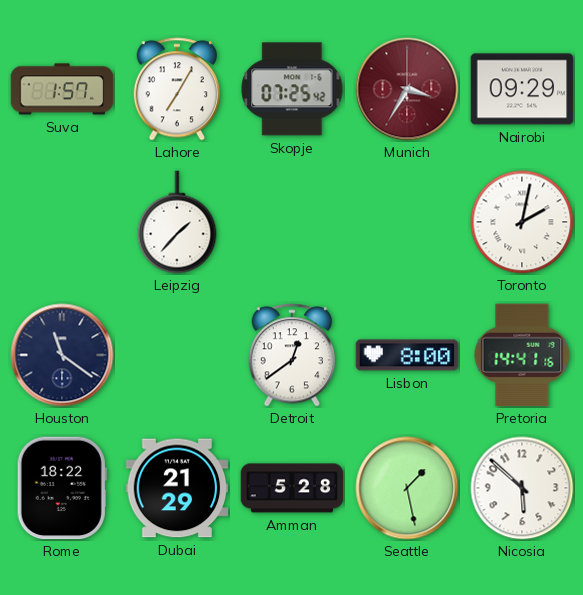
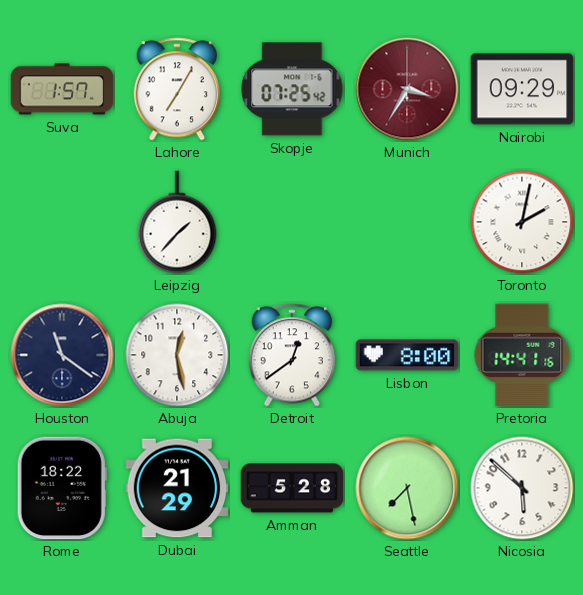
Abuja: none -> 12:28 (177, 355)
Seattle: 1:28 -> 7:28 (407, 488)
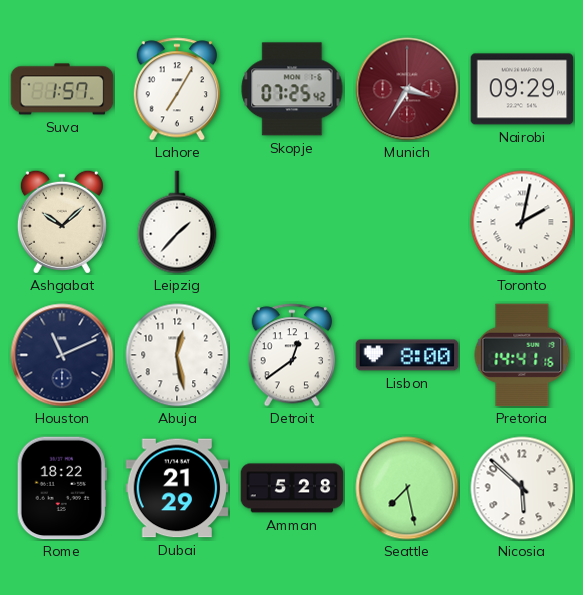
Ashgabat: none -> 10:08 (62, 222)
Houston: 11:21 -> 11:11 (62, 355)
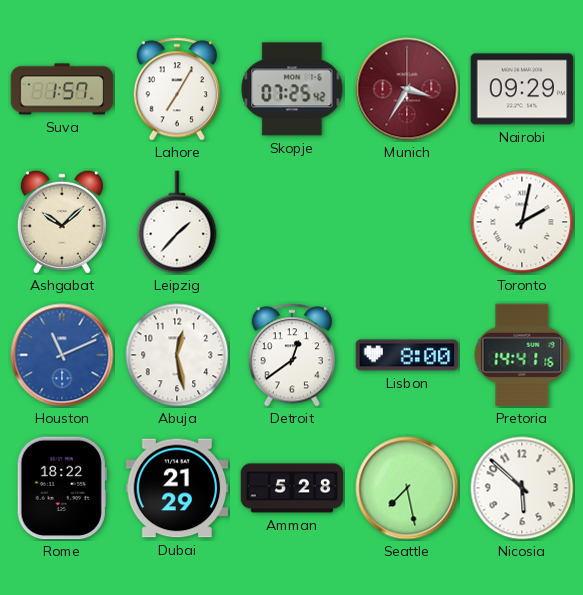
Houston dial: navy -> blue (62, 355)
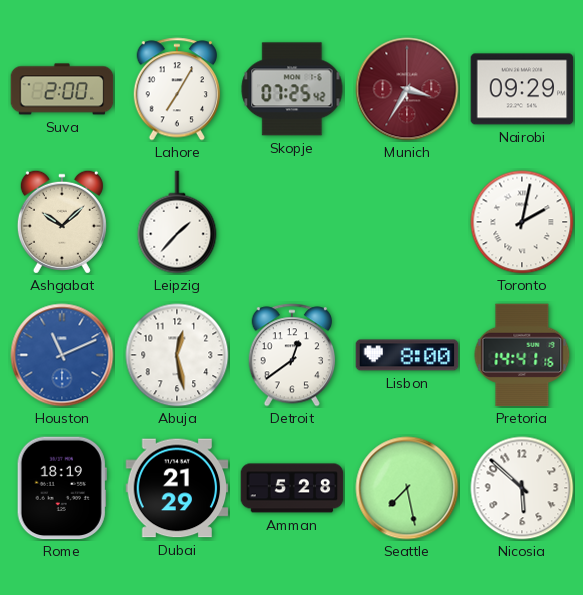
Suva: 1:57 -> 2:00 (62, 89)
Rome: 18:22 -> 18:19 (62, 488)
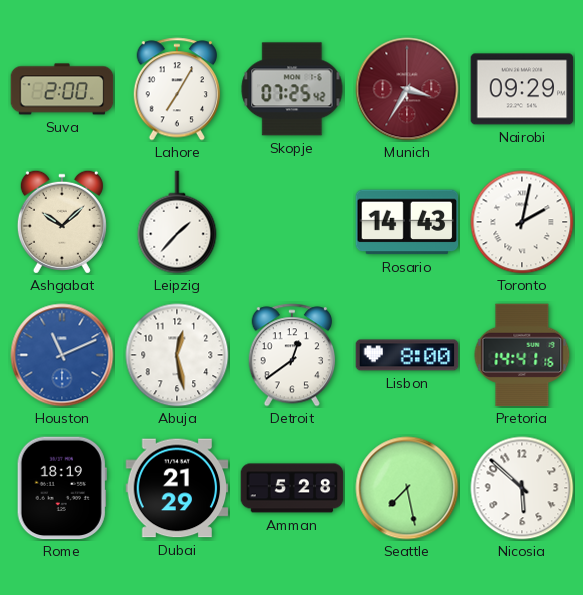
Rosario: none -> 14:43 (407, 222)
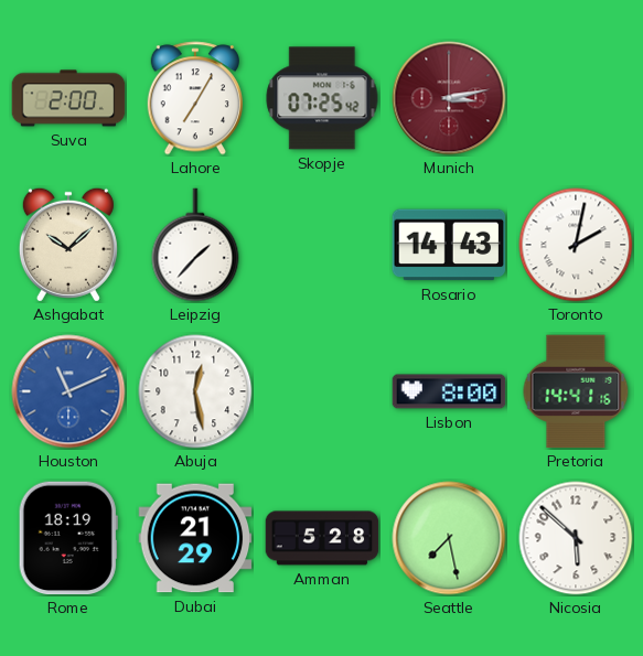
Munich: 3:35 -> 3:13 (449, 98)
Nairobi: 09:29 -> none (522, 89)
Detroit: 12:39 -> none (291, 355)
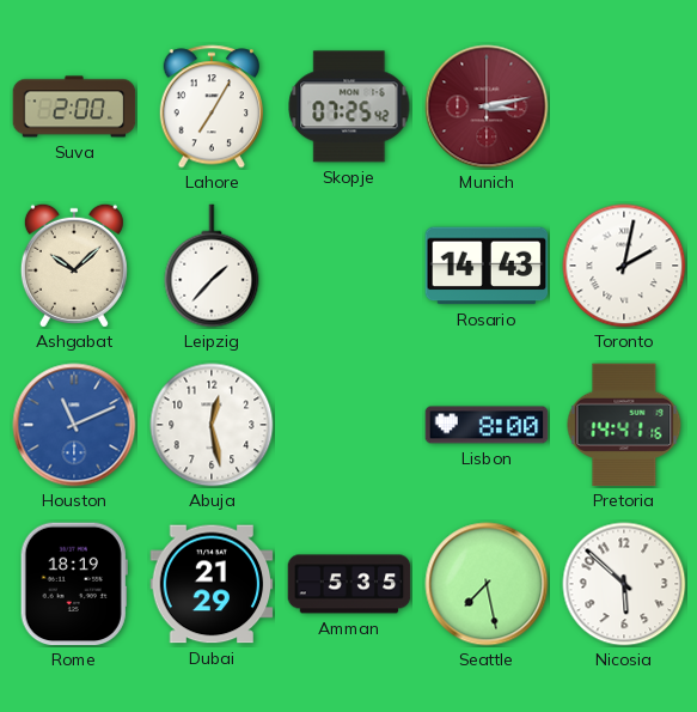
Amman: 5:28 -> 5:35 (349, 584)
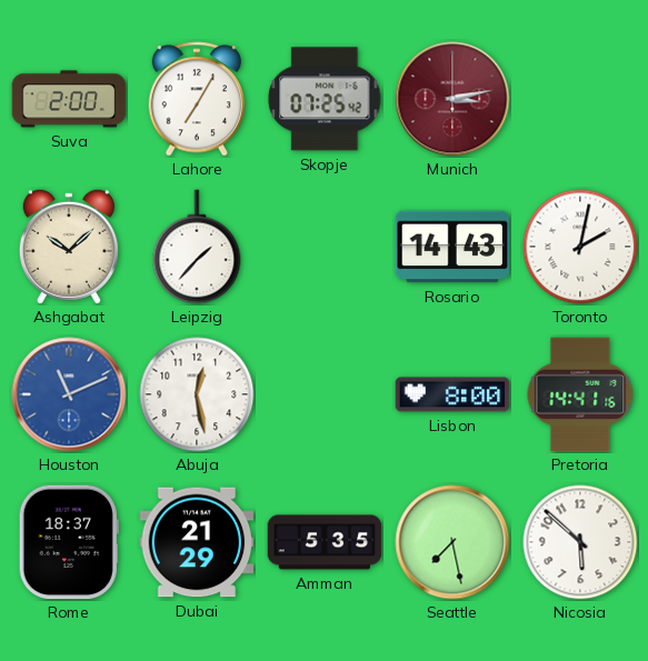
Rome: 18:19 -> 18:37 (69, 542)
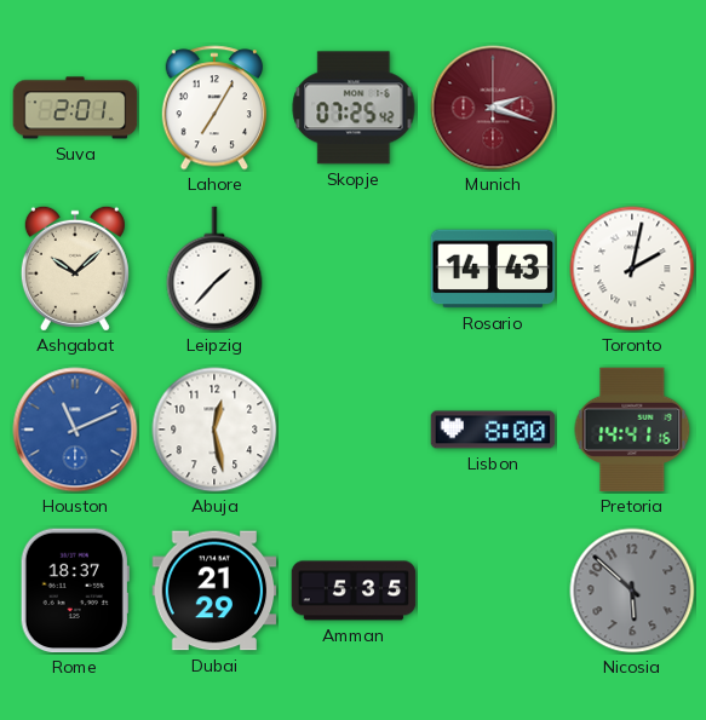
Suva: 2:00 -> 2:01 (75, 108)
Munich: 3:13 -> 2:18 (493, 108)
Seattle: 7:28 -> none (452, 542)
Nicosia dial: white -> grey (632, 591)
